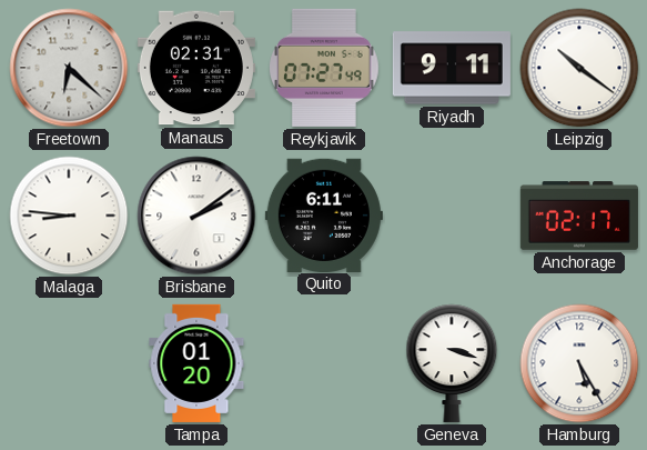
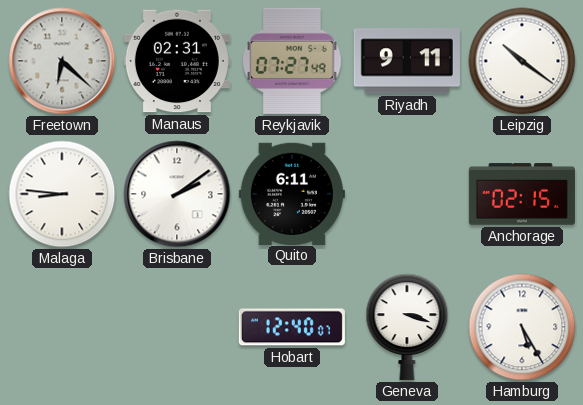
Anchorage: 02:17 -> 02:15 (522, 194)
Tampa: 01:20 -> none (196, 363)
Hobart: none -> 12:40 (292, 327)
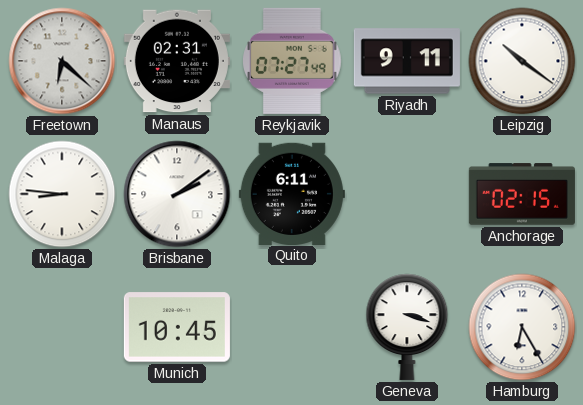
Munich: none -> 10:45 (177, 327)
Hobart: 12:40 -> none (292, 327)
Hamburg: 5:25 -> 6:25 (522, 327)
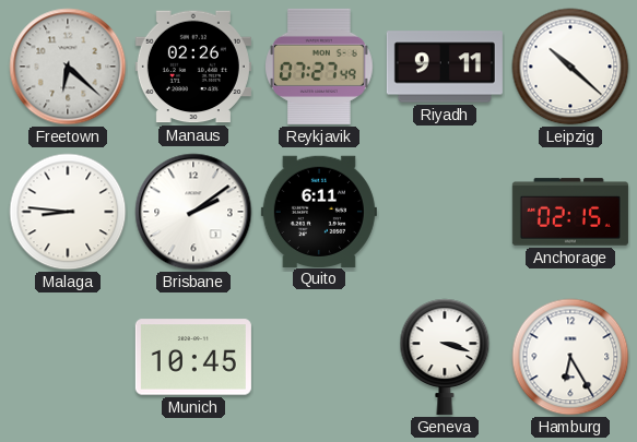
Manaus: 02:31 -> 02:26 (193, 67)
Leipzig: 10:21 -> 10:22 (570, 67)
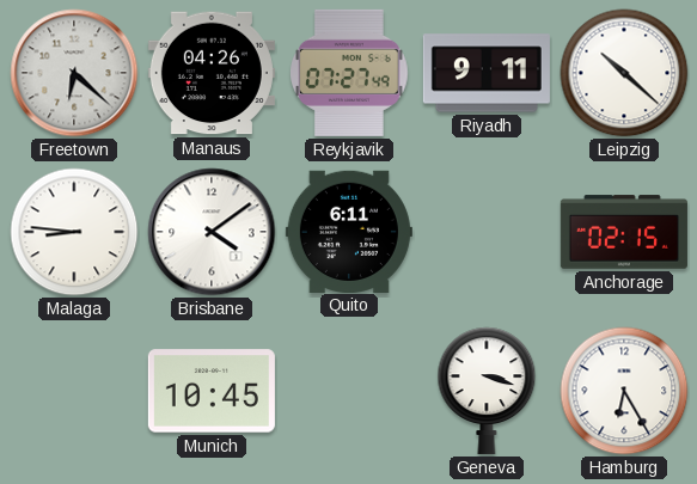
Manaus: 02:26 -> 04:26 (212, 73)
Brisbane: 2:09 -> 4:09 (212, 232)
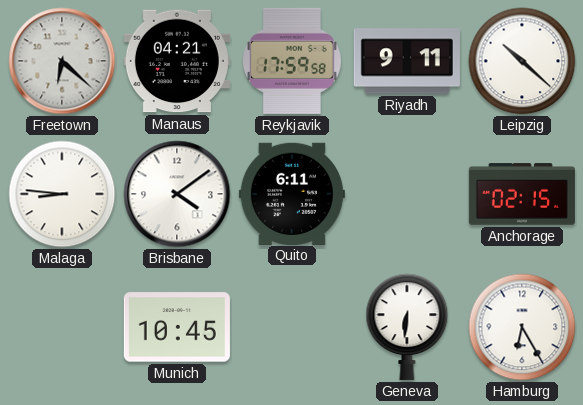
Manaus: 04:26 -> 04:21 (177, 61)
Reykjavik: 07:27 -> 17:59 (293, 61)
Geneva: 3:18 -> 6:31 (407, 327)
